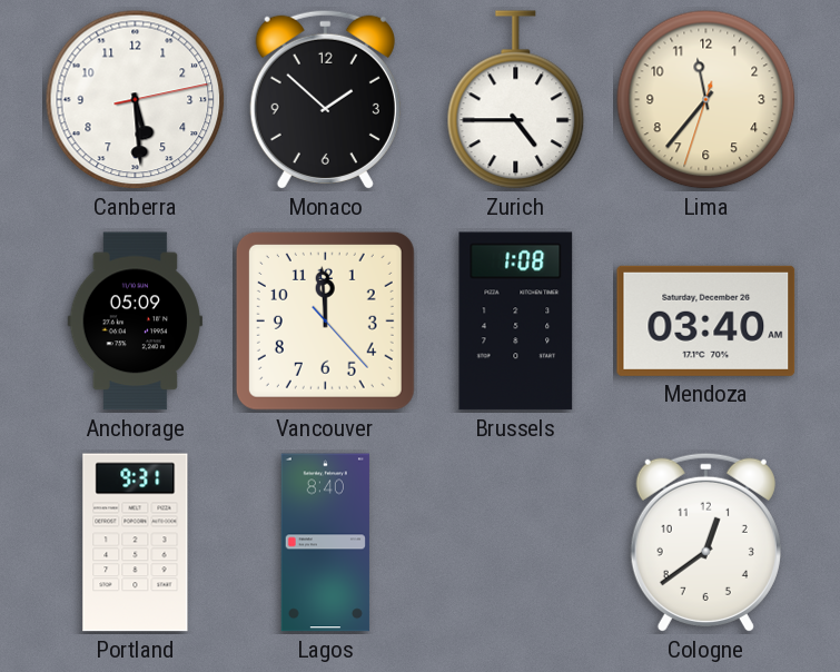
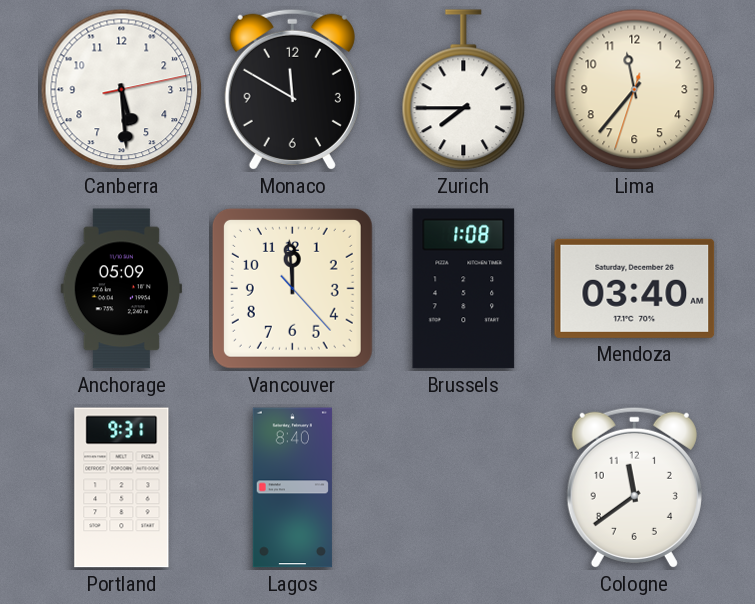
Monaco: 1:52 -> 11:50 (292, 89)
Zurich: 4:45 -> 7:45 (464, 90)
Cologne: 12:39 -> 11:39 (634, 487)
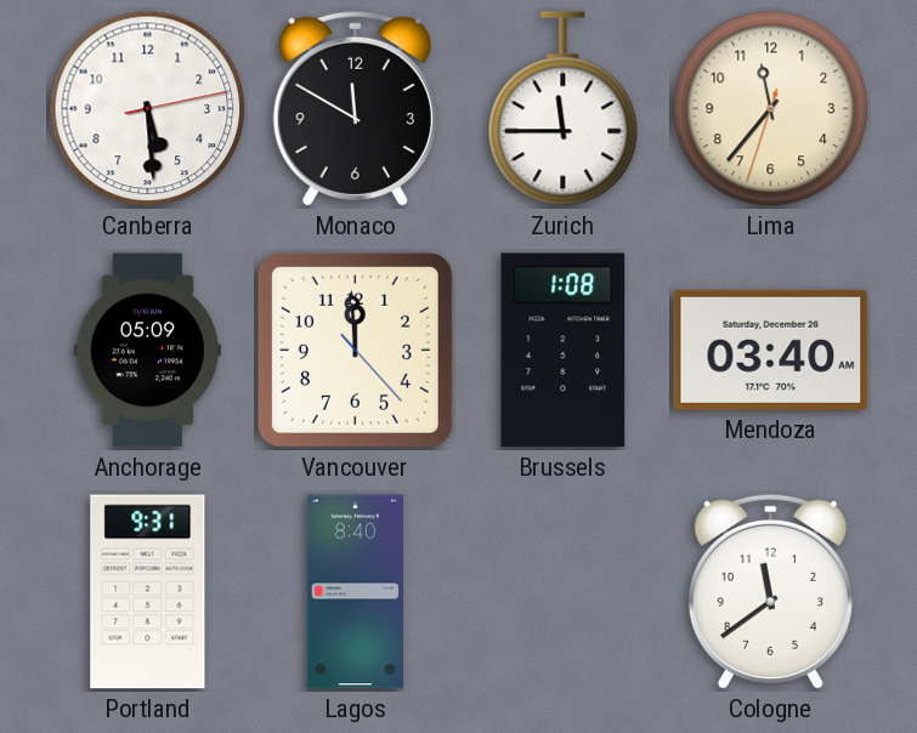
Zurich: 7:45 -> 11:45 (564, 109)
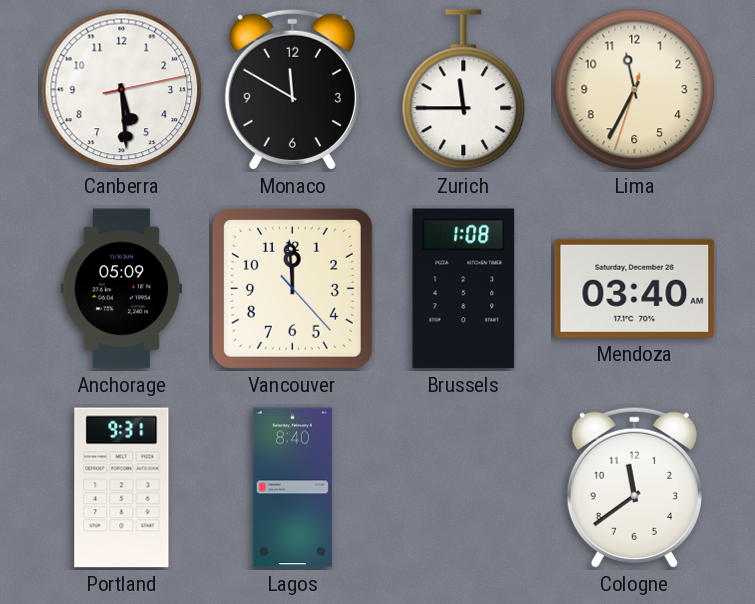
Lima: 11:36 -> 11:34 (635, 90)
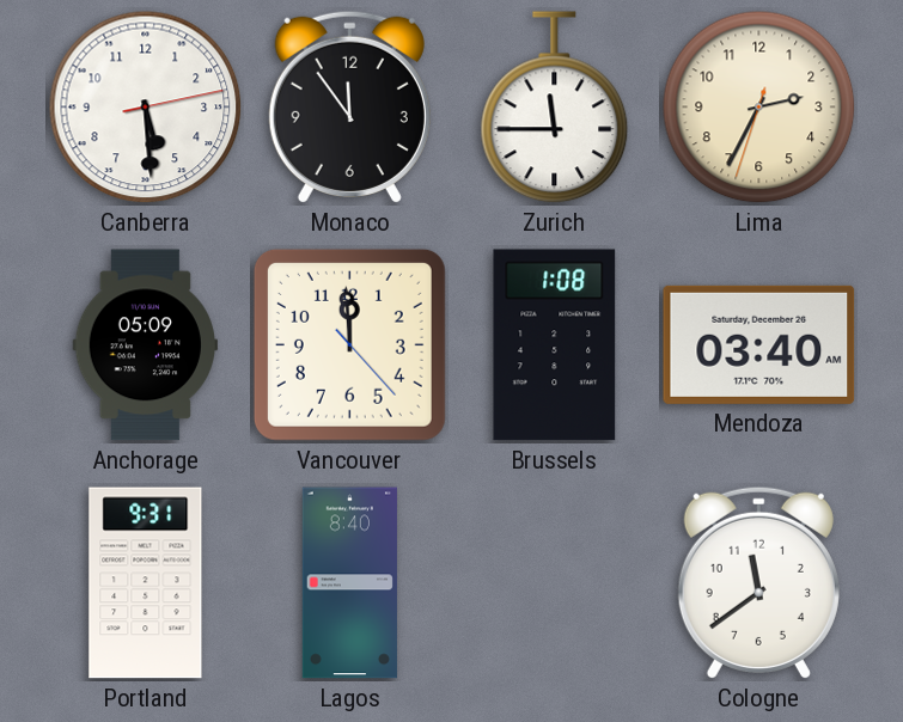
Monaco: 11:50 -> 11:54 (349, 106)
Lima: 11:34 -> 2:34 (759, 108)
